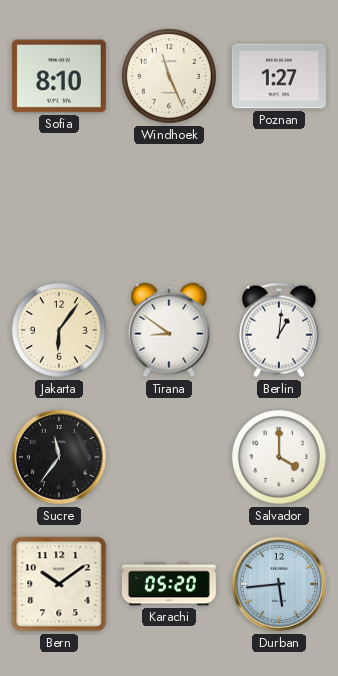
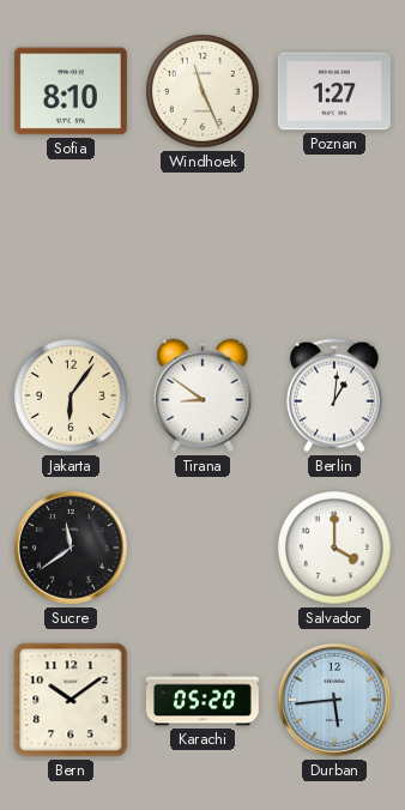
Sucre: 11:36 -> 11:39 (71, 548)
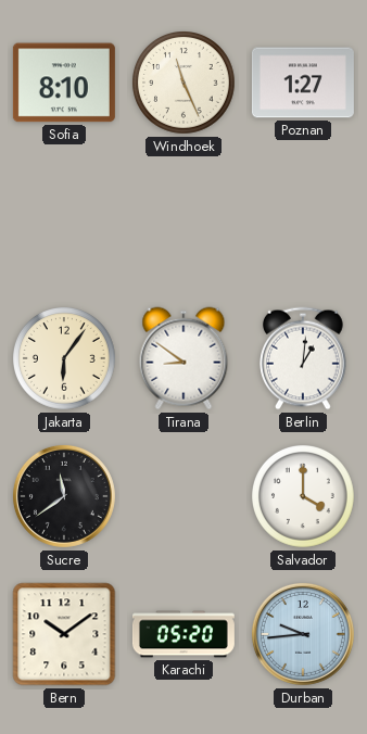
Durban: 5:44 -> 9:44 (303, 634)
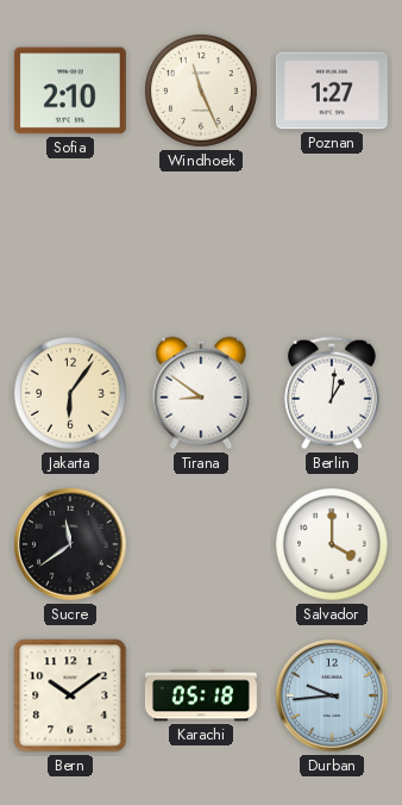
Sofia: 8:10 -> 2:10 (70, 91)
Karachi: 05:20 -> 05:18 (201, 695)
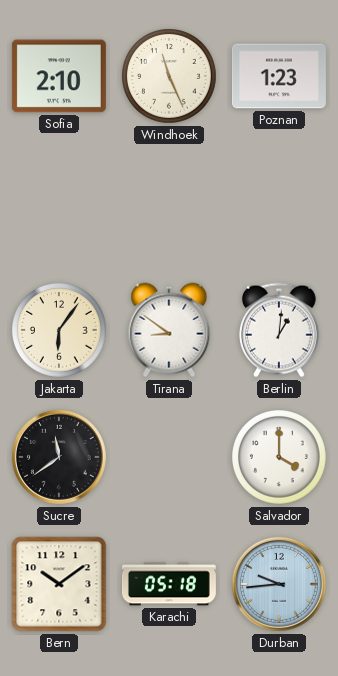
Poznan: 1:27 -> 1:23 (279, 76)
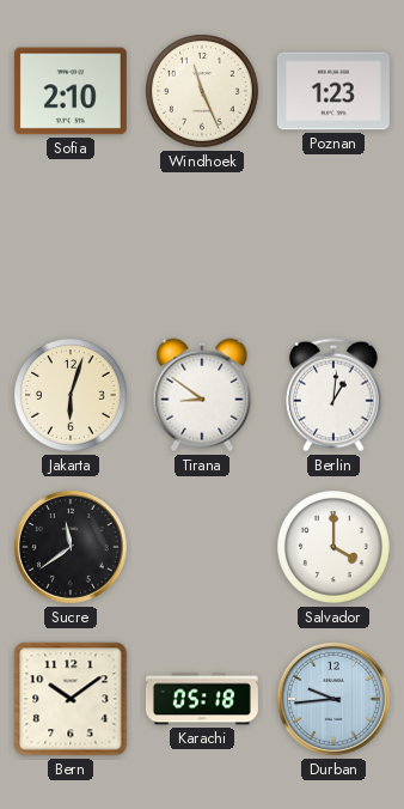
Jakarta: 6:06 -> 6:03 (72, 396)
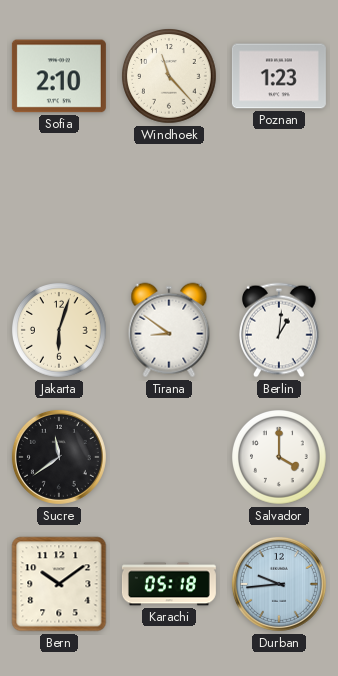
Windhoek: 11:26 -> 11:23 (170, 77)
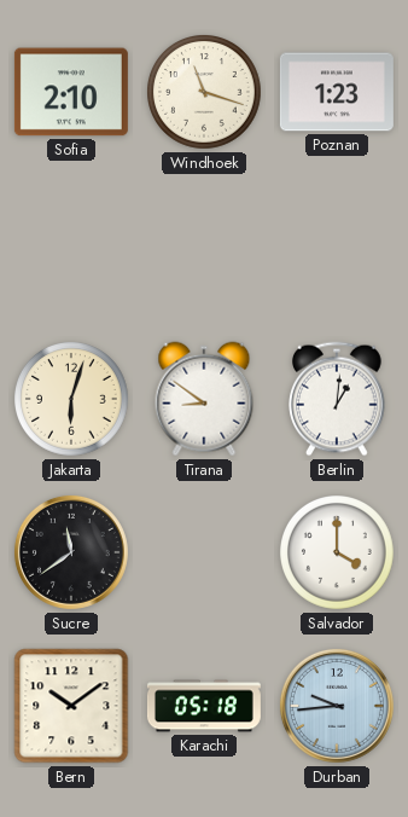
Windhoek: 11:23 -> 11:18 (205, 93)
